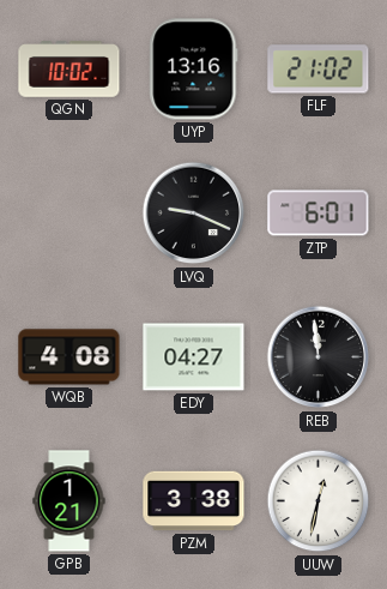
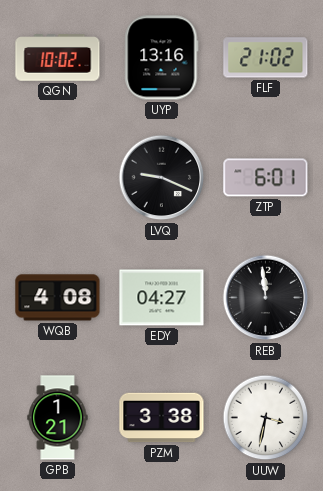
UUW: 12:32 -> 3:32 (266, 418)
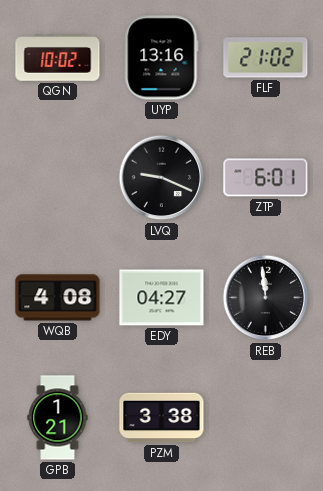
UUW: 3:32 -> none (266, 418)
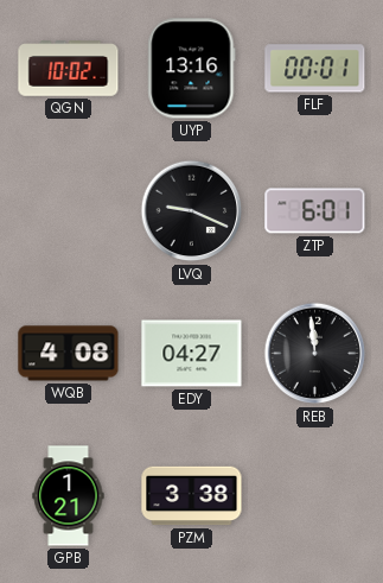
FLF: 21:02 -> 00:01 (315, 69)
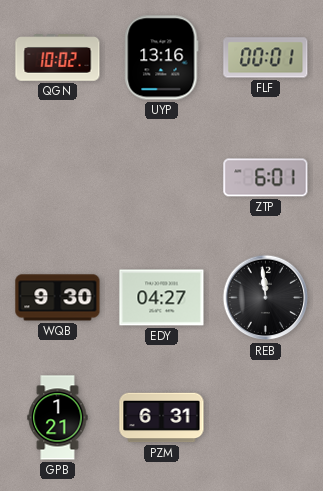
LVQ: 9:19 -> none (192, 211)
WQB: 4:08 -> 9:30 (58, 298)
PZM: 3:38 -> 6:31 (162, 418)
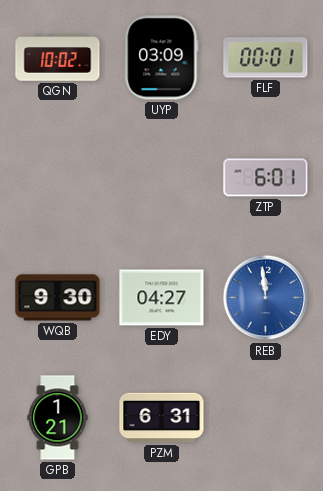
UYP: 13:16 -> 03:09 (162, 58)
REB dial: black -> blue (266, 298)
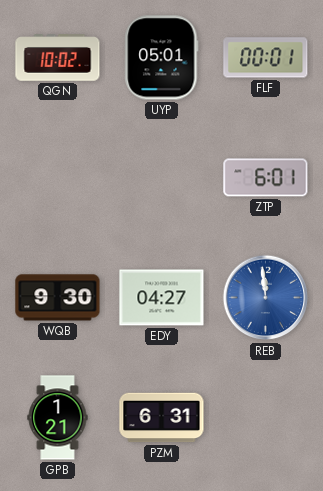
UYP: 03:09 -> 05:01 (162, 58)
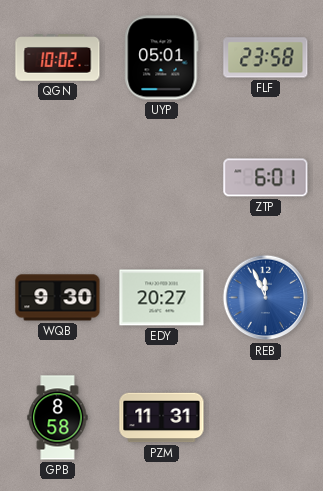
FLF: 00:01 -> 23:58 (266, 58)
EDY: 04:27 -> 20:27 (162, 298)
REB: 11:59 -> 11:56 (266, 298)
GPB: 1:21 -> 8:58 (58, 418)
PZM: 6:31 -> 11:31 (162, 418)
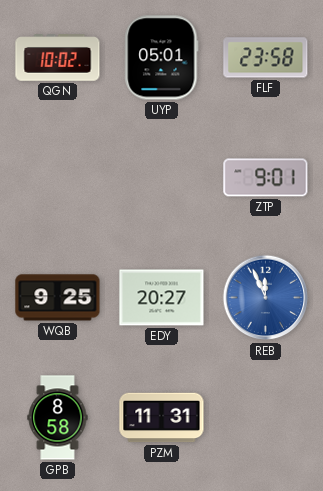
ZTP: 6:01 -> 9:01 (266, 178)
WQB: 9:30 -> 9:25 (58, 298)
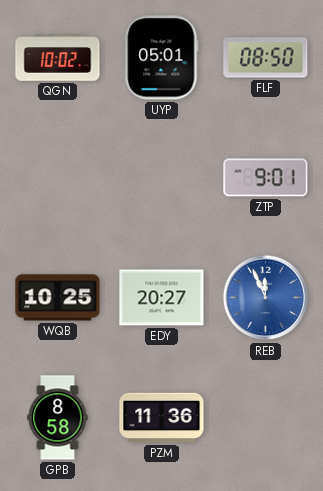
FLF: 23:58 -> 08:50 (266, 58)
WQB: 9:25 -> 10:25 (58, 298)
PZM: 11:31 -> 11:36 (162, 418)
